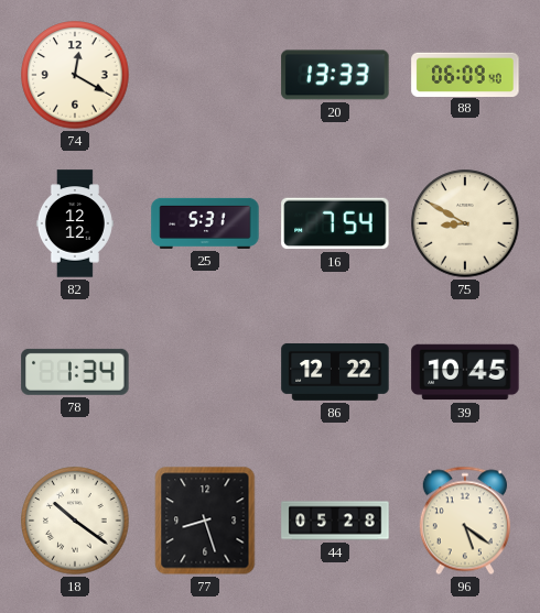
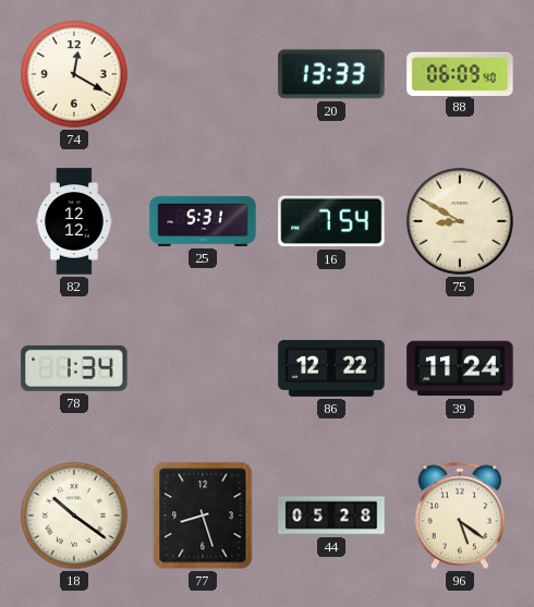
39: 10:45 -> 11:24 (460, 368)
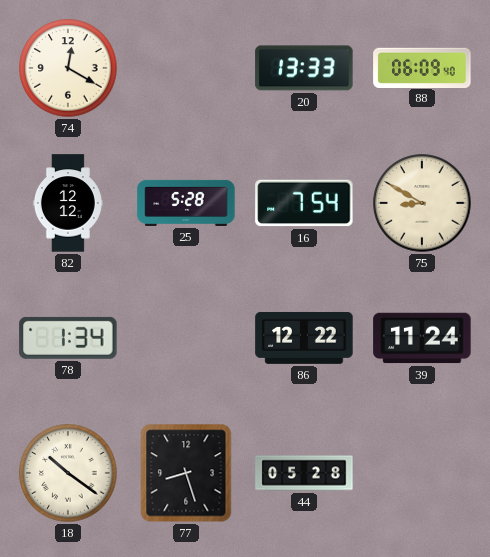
25: 5:31 -> 5:28 (186, 203)
96: 5:21 -> none (460, 515)
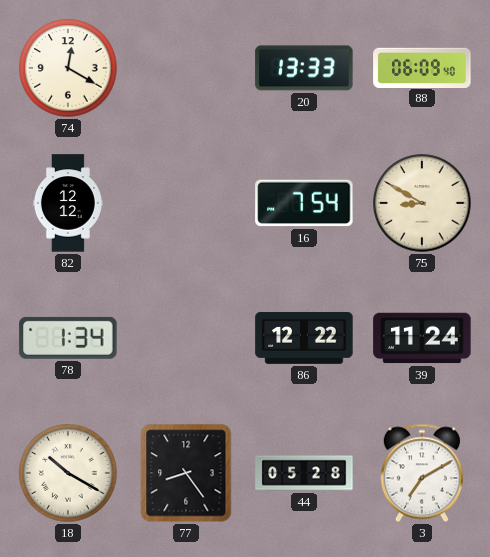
25: 5:28 -> none (186, 203)
18: 10:21 -> 10:20 (68, 473)
77: 8:27 -> 8:24 (186, 473)
3: none -> 7:10 (422, 473)
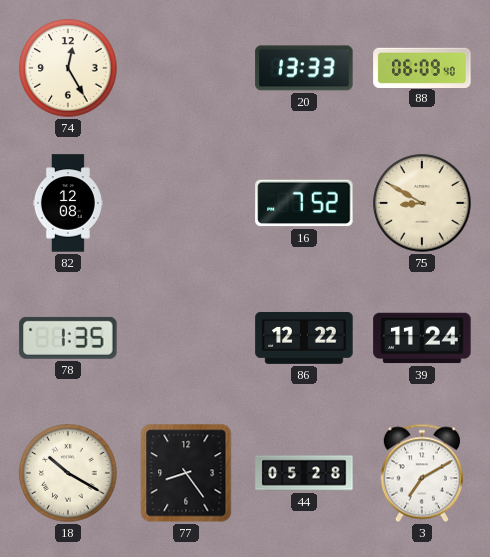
74: 12:20 -> 12:25 (68, 68)
82: 12:12 -> 12:08 (68, 203)
16: 7:54 -> 7:52 (304, 203)
78: 1:34 -> 1:35 (68, 338)
